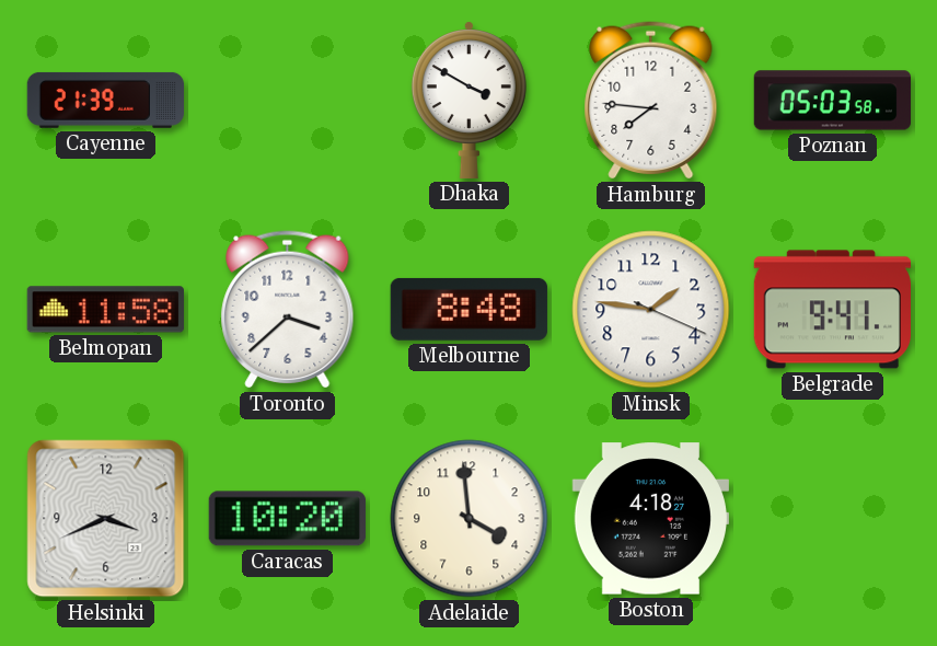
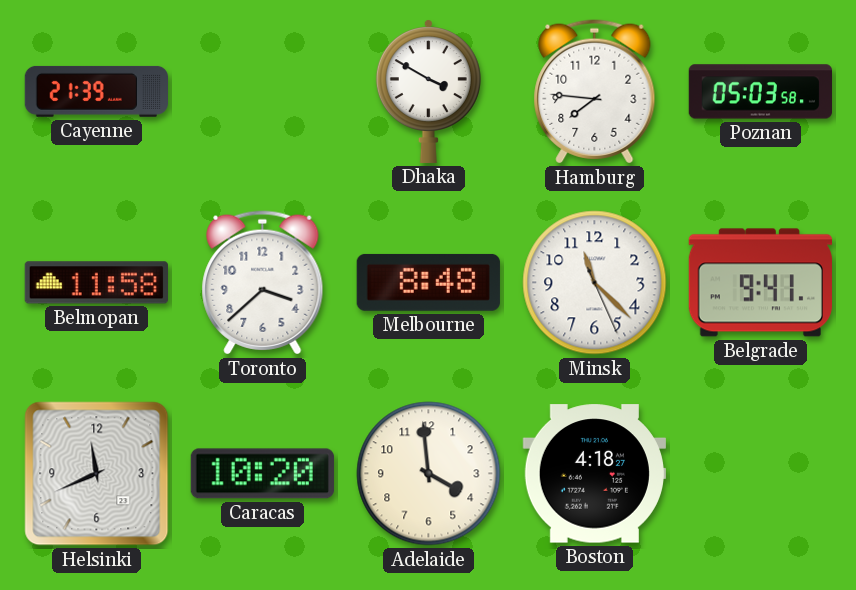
Minsk: 1:46 -> 11:22 (595, 283)
Helsinki: 3:41 -> 11:41 (97, 474)
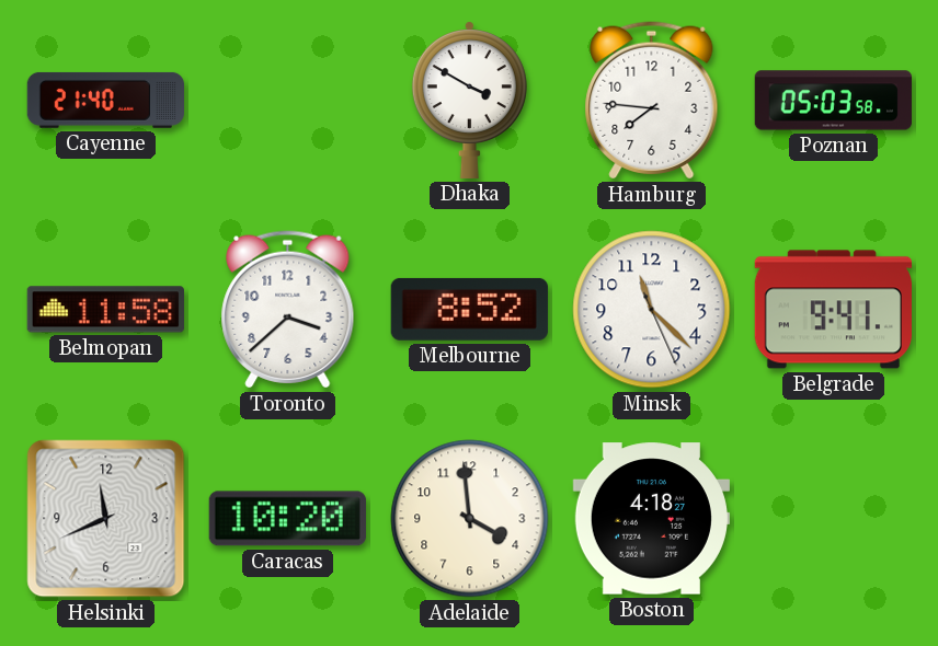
Cayenne: 21:39 -> 21:40 (105, 100)
Melbourne: 8:48 -> 8:52 (469, 309)
